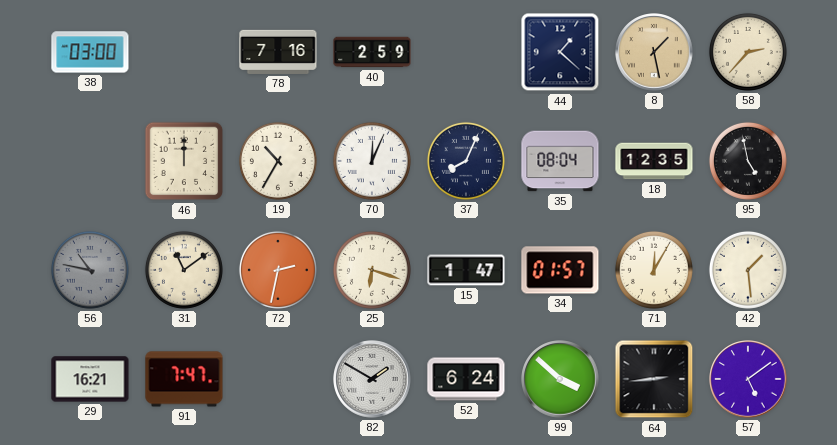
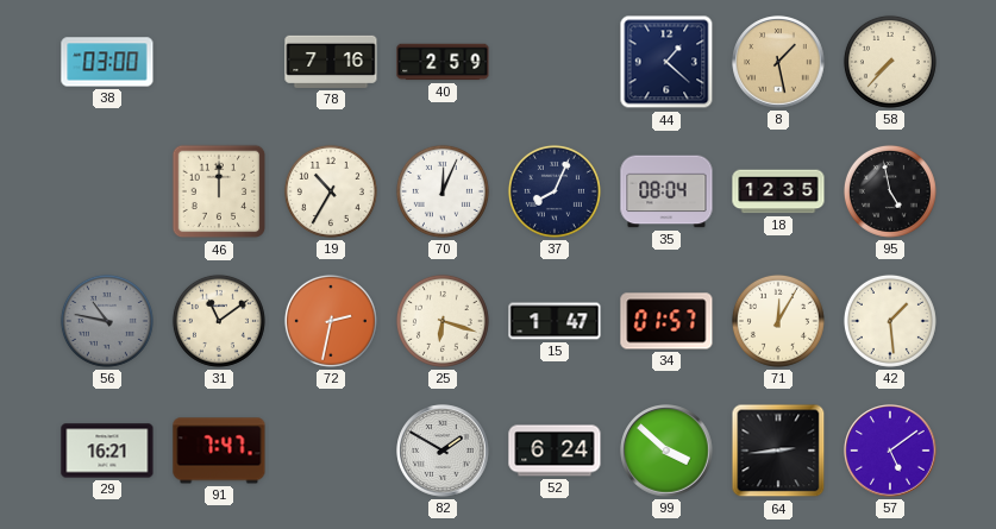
58: 2:37 -> 7:37 (890, 62)
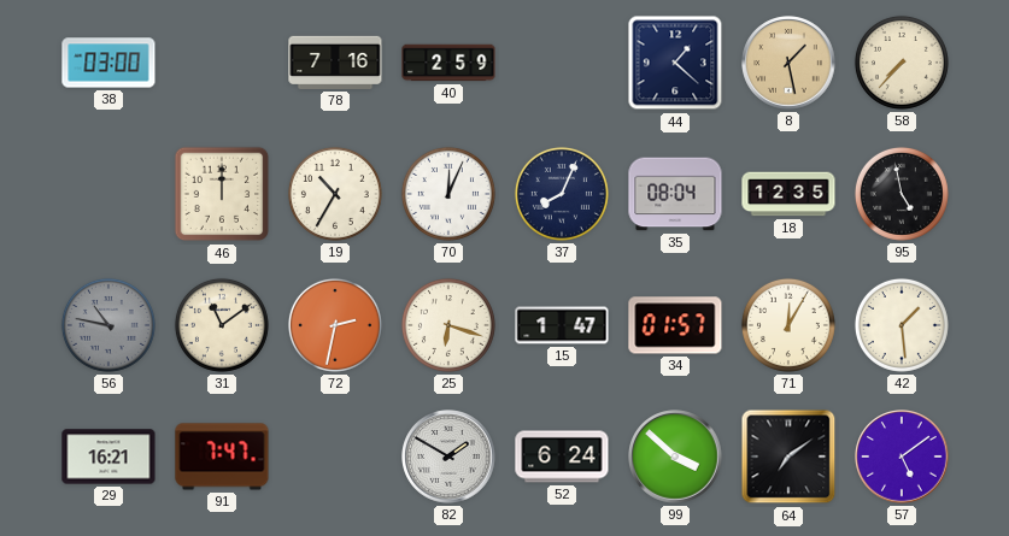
64: 2:44 -> 7:09 (788, 457)
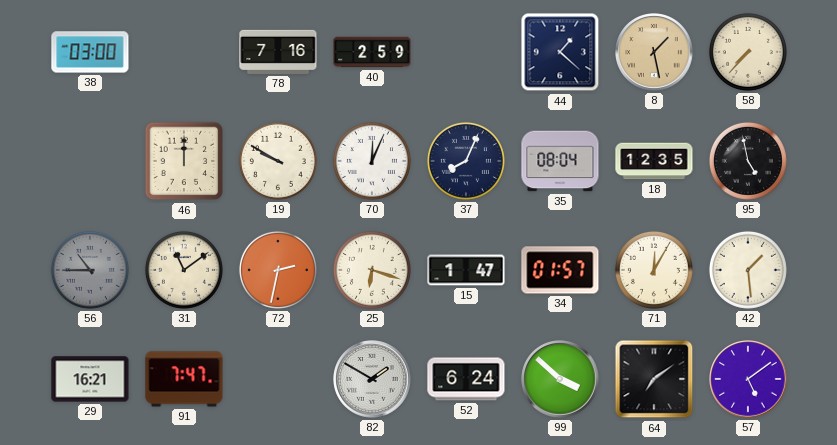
19: 10:35 -> 9:50 (278, 161)
56: 10:47 -> 10:45 (90, 270)
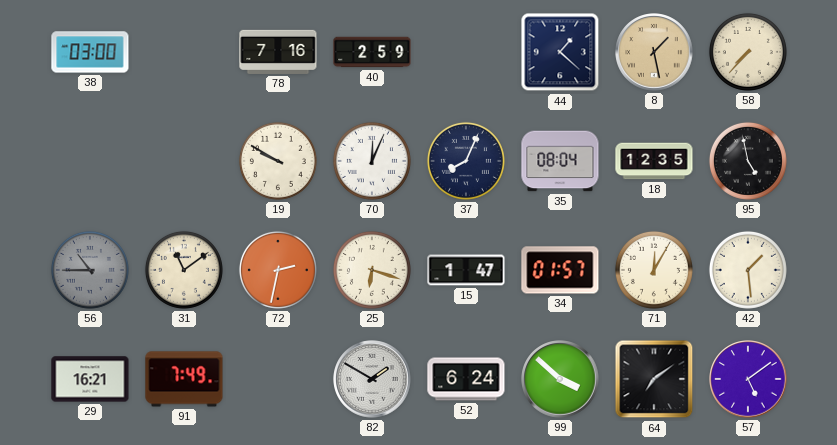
46: 12:00 -> none (184, 161)
91: 7:47 -> 7:49 (184, 379)
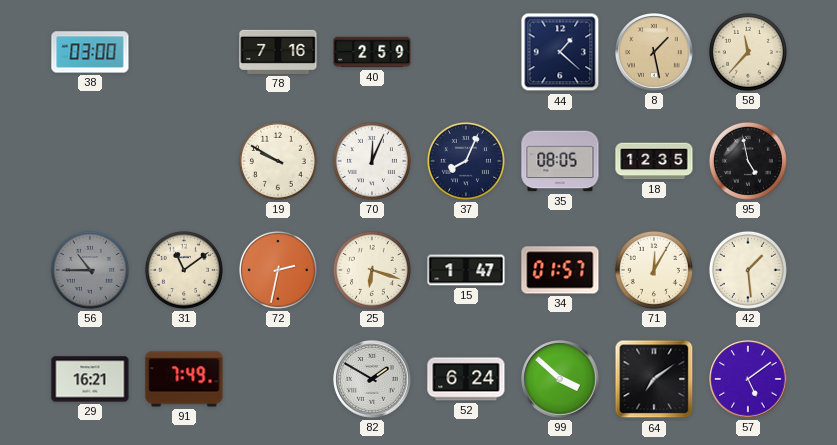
58: 7:37 -> 11:37 (748, 52)
35: 08:04 -> 08:05 (560, 161)
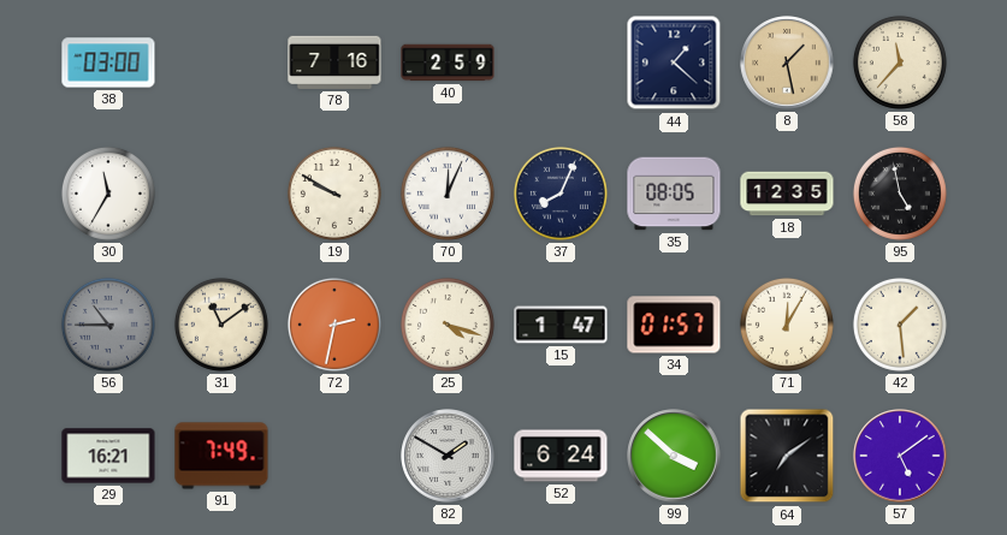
30: none -> 11:35 (108, 194)
25: 6:18 -> 4:18 (448, 325)
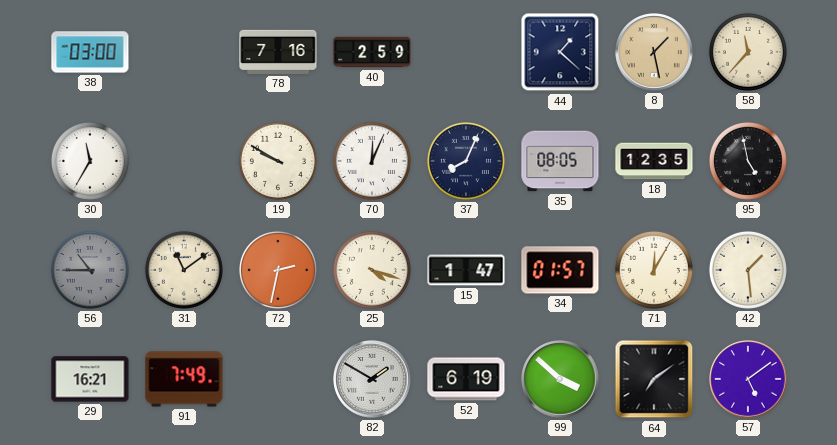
52: 6:24 -> 6:19 (466, 379)
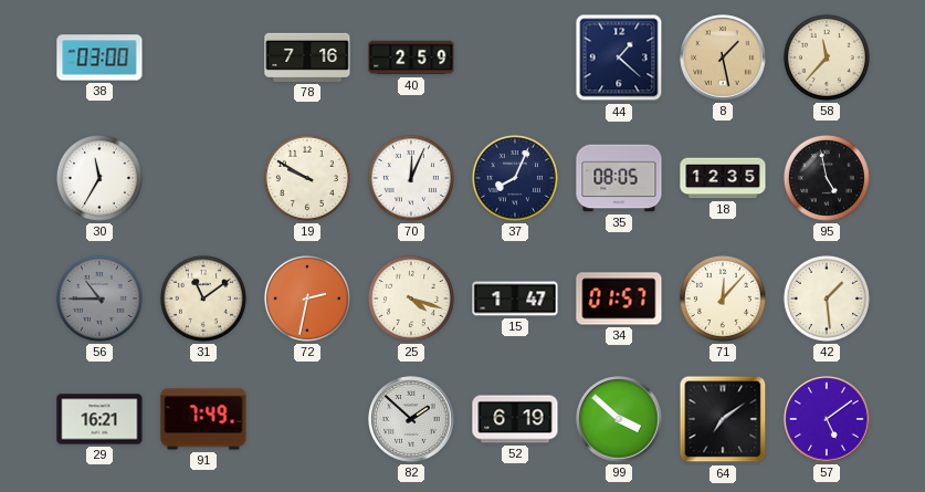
71: 12:05 -> 12:07 (723, 299)
82: 1:50 -> 1:52 (411, 419)
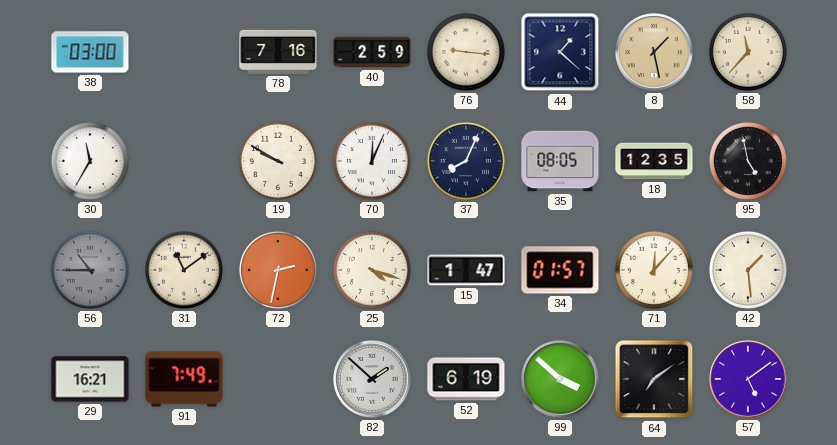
76: none -> 9:16 (466, 52)
